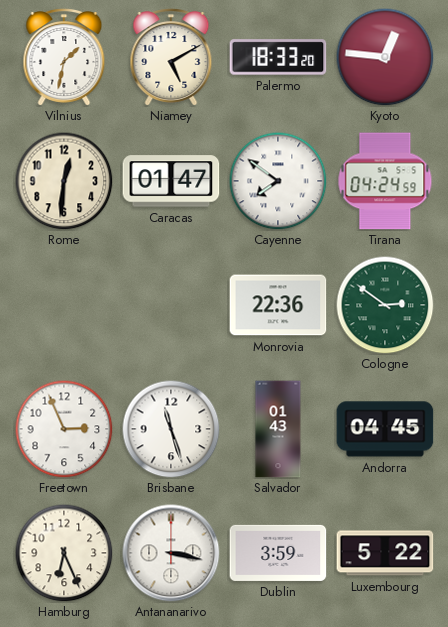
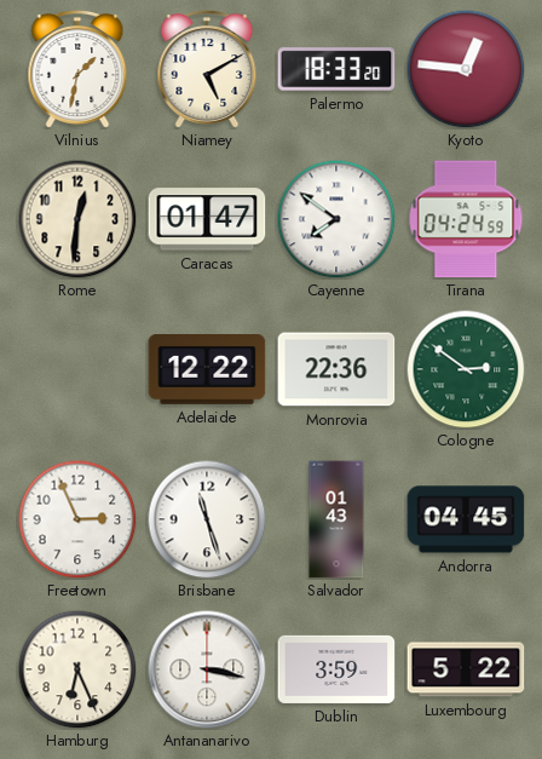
Adelaide: none -> 12:22 (207, 370)
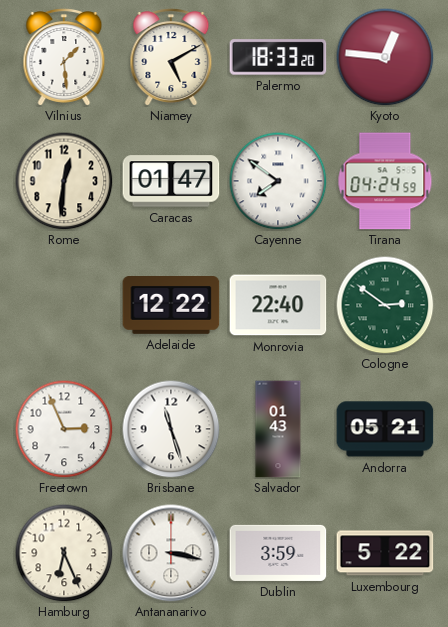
Vilnius: 1:32 -> 1:29 (64, 58)
Monrovia: 22:36 -> 22:40 (278, 305)
Andorra: 04:45 -> 05:21 (385, 429)
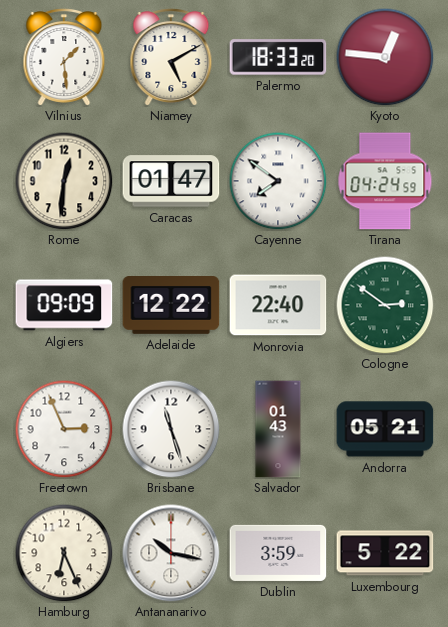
Algiers: none -> 09:09 (64, 305)
Antananarivo: 3:17 -> 10:17 (171, 553)
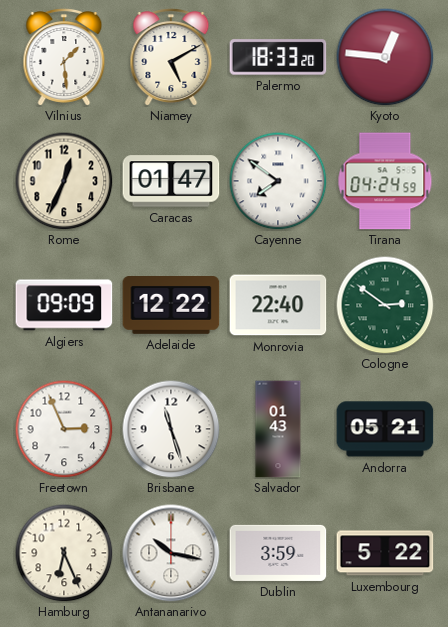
Rome: 12:31 -> 12:34 (64, 181)
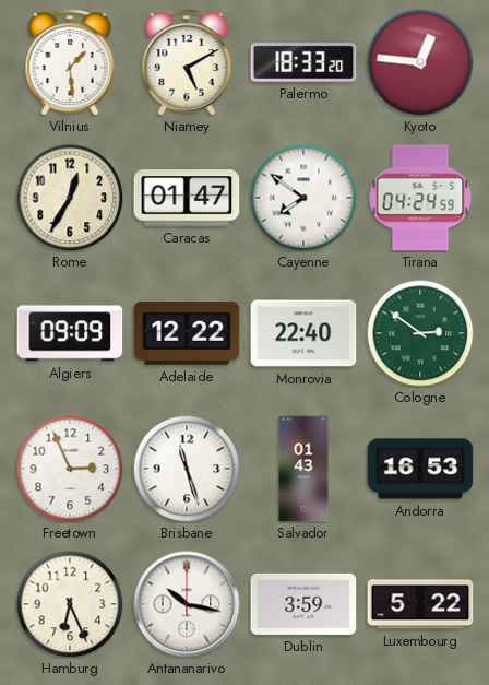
Rome: 12:34 -> 12:35 (70, 198)
Andorra: 05:21 -> 16:53 (420, 469)
